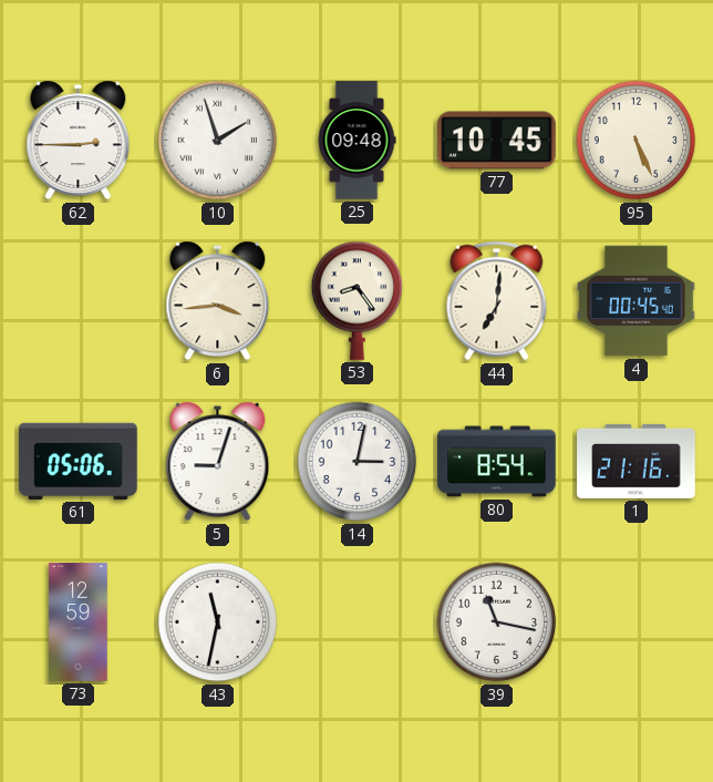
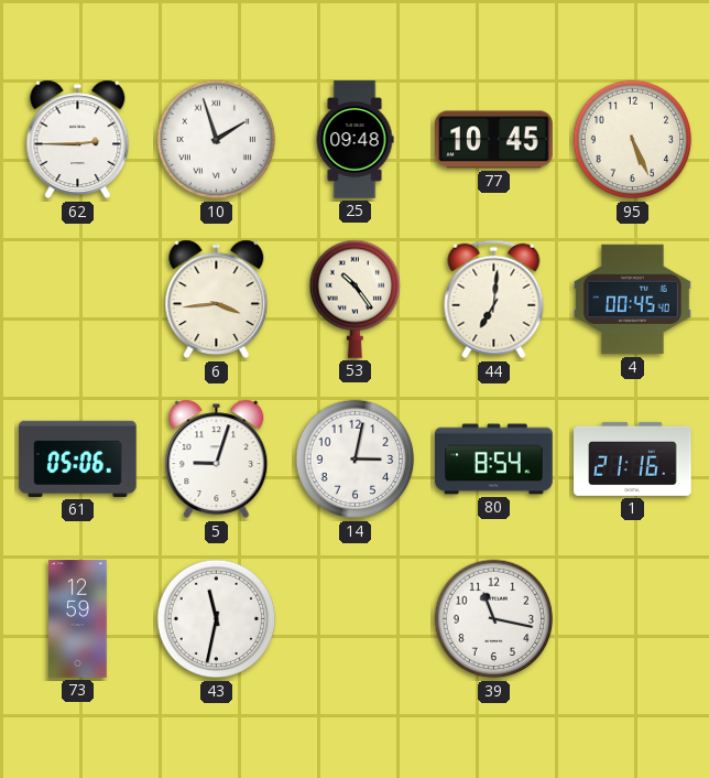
53: 8:24 -> 10:24 (356, 299)
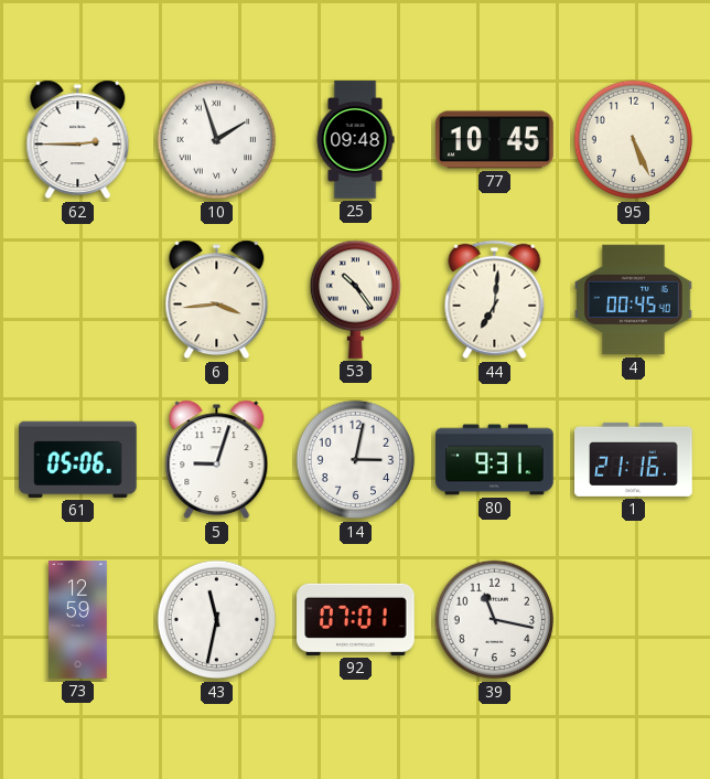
80: 8:54 -> 9:31 (495, 460)
92: none -> 07:01 (356, 619)
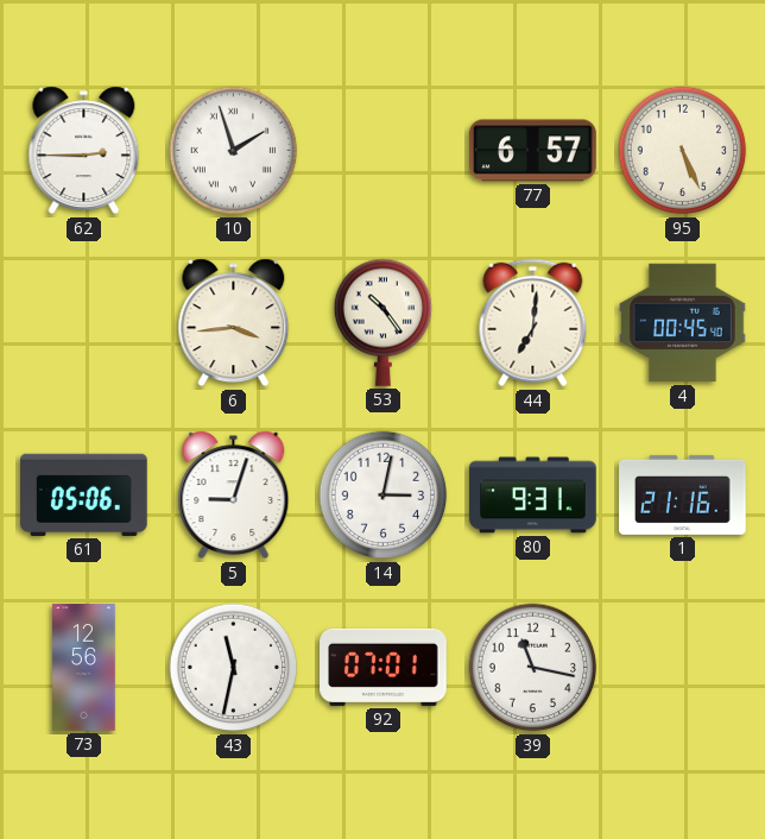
25: 09:48 -> none (355, 140)
77: 10:45 -> 6:57 (533, 151)
73: 12:59 -> 12:56 (84, 668)
